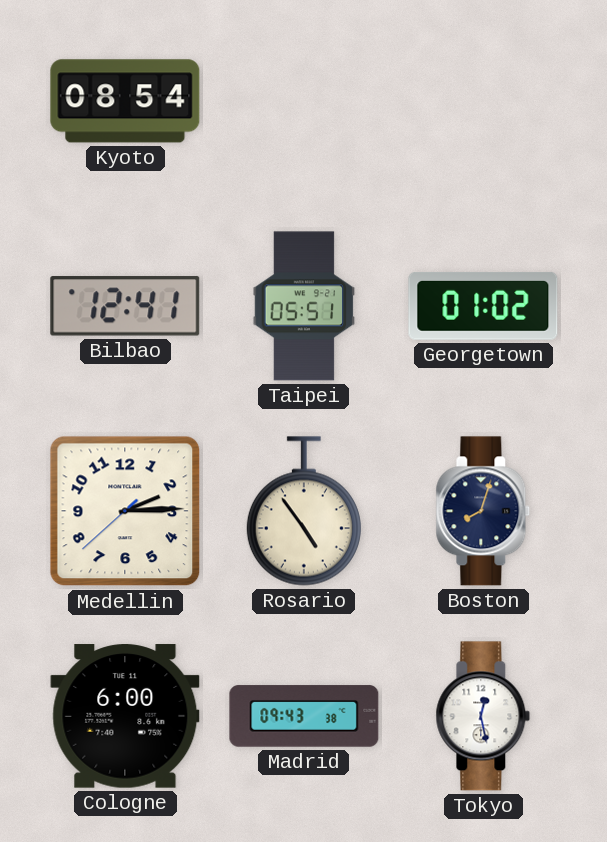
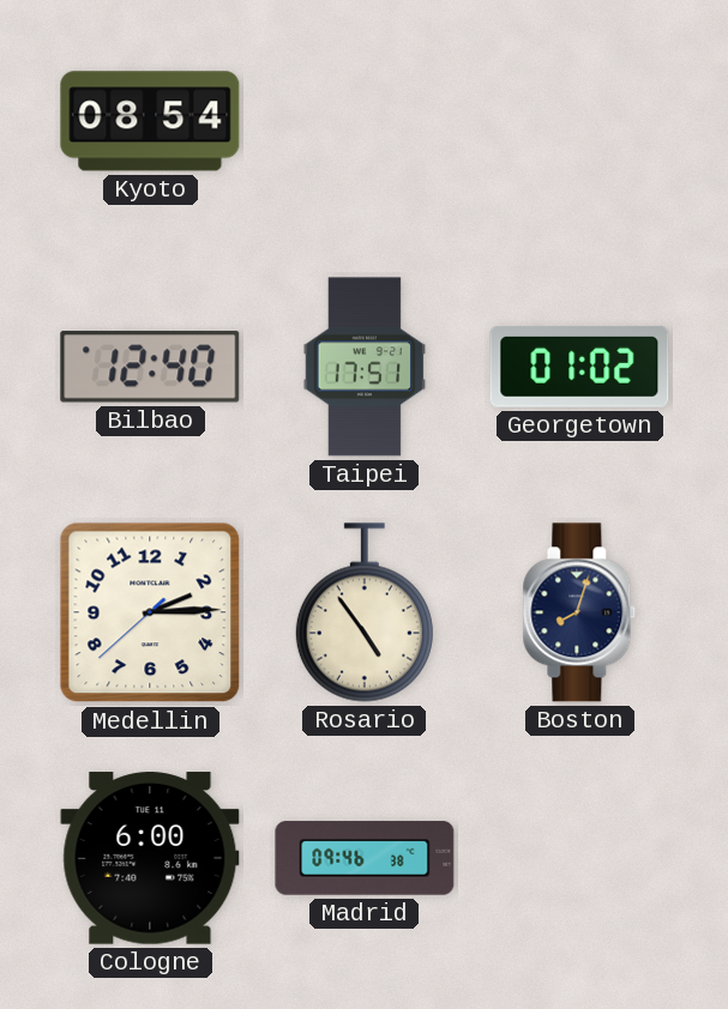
Bilbao: 12:41 -> 12:40 (150, 367)
Taipei: 05:51 -> 17:51 (365, 367)
Madrid: 09:43 -> 09:46 (365, 858)
Tokyo: 12:28 -> none (483, 716)
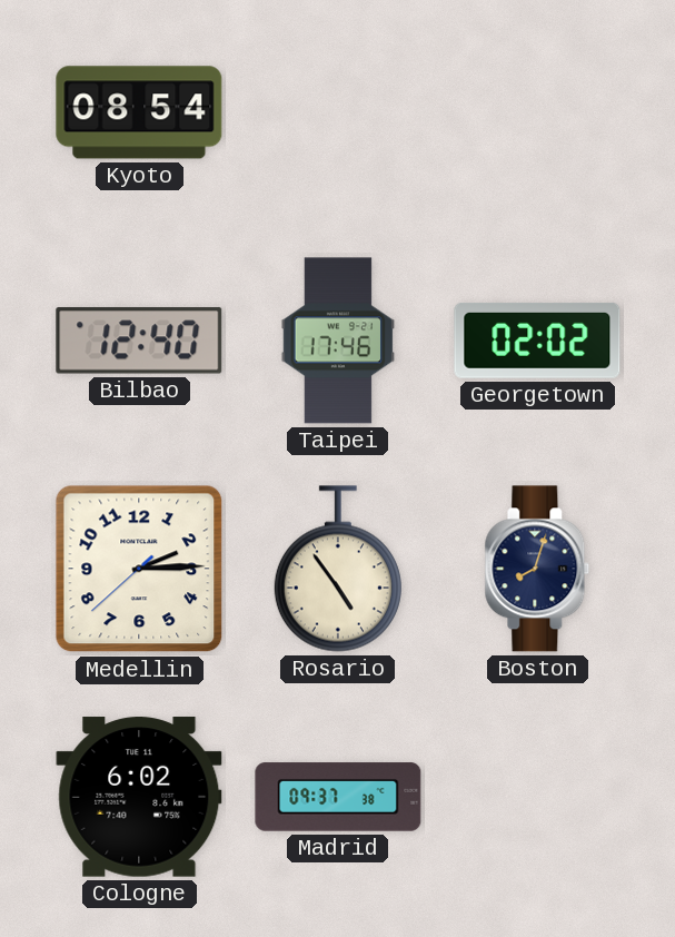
Taipei: 17:51 -> 17:46 (338, 341)
Georgetown: 01:02 -> 02:02 (537, 342)
Cologne: 6:00 -> 6:02 (139, 797)
Madrid: 09:46 -> 09:37 (338, 797)
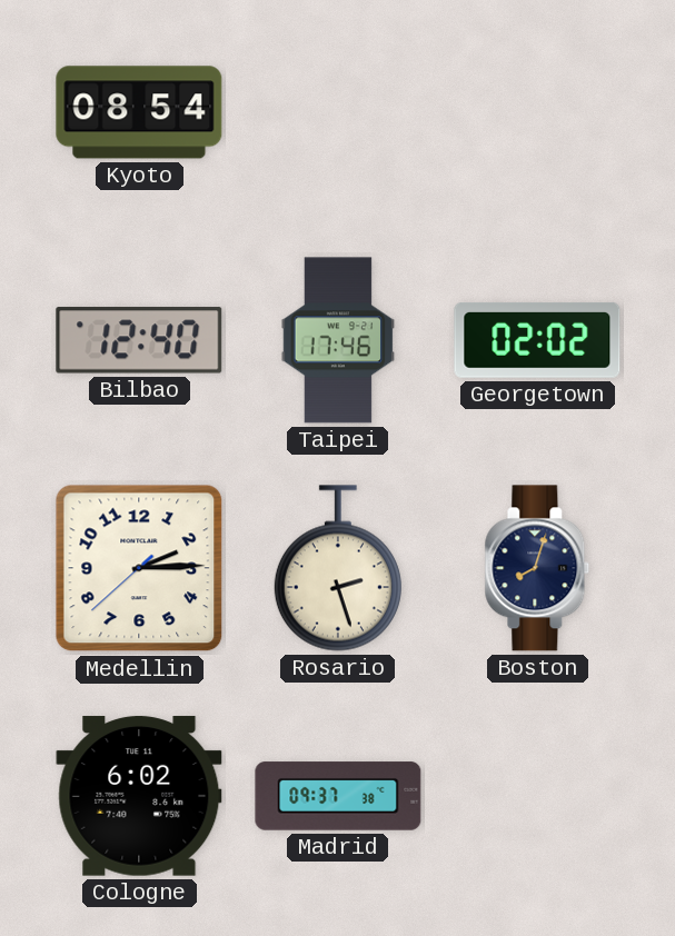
Rosario: 4:54 -> 2:27 (338, 568)
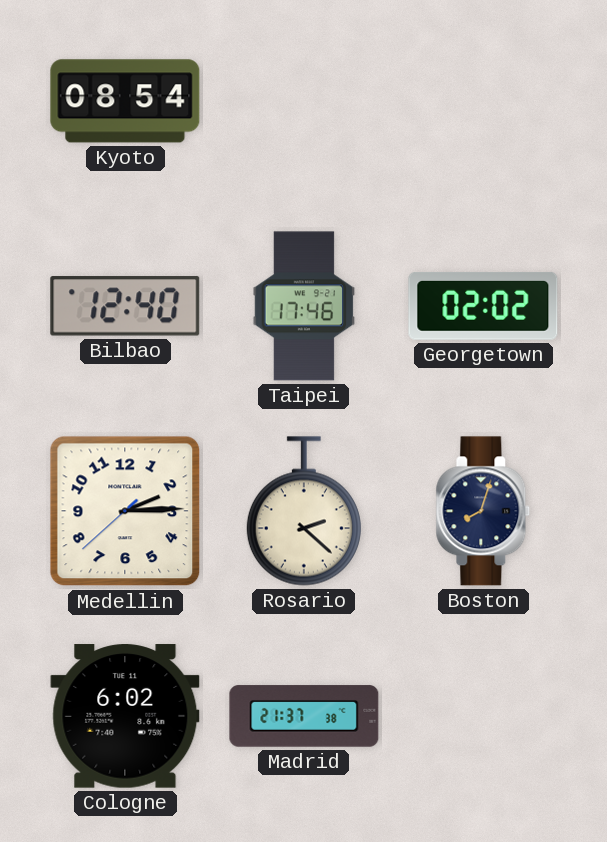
Rosario: 2:27 -> 2:22 (304, 511)
Madrid: 09:37 -> 21:37 (304, 716)
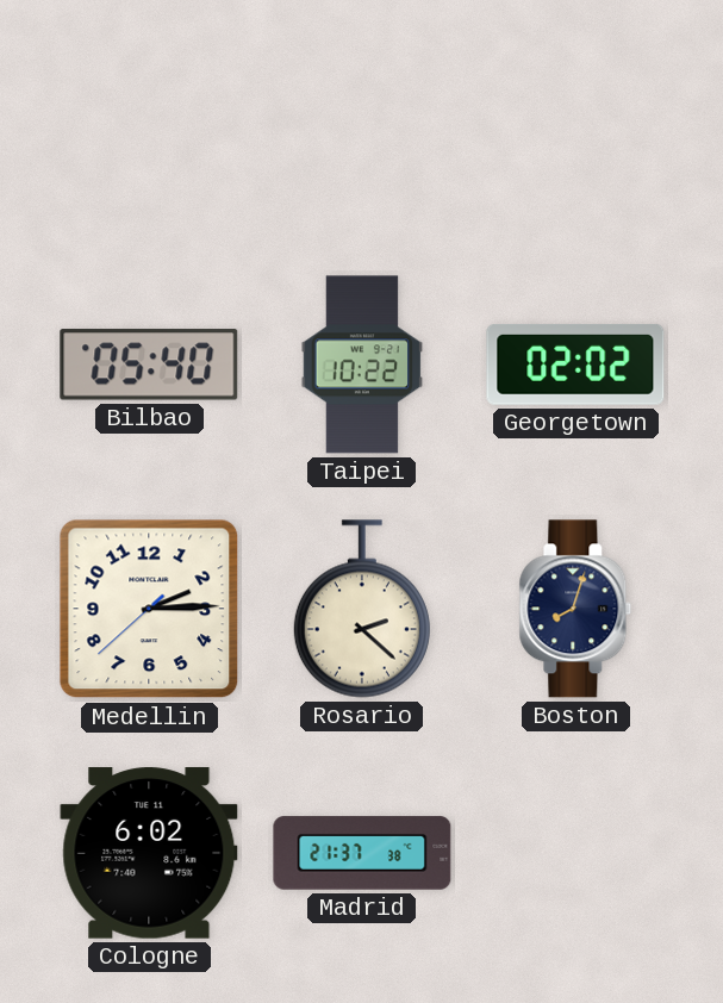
Kyoto: 08:54 -> none (125, 101)
Bilbao: 12:40 -> 05:40 (149, 365)
Taipei: 17:46 -> 10:22 (362, 365)
